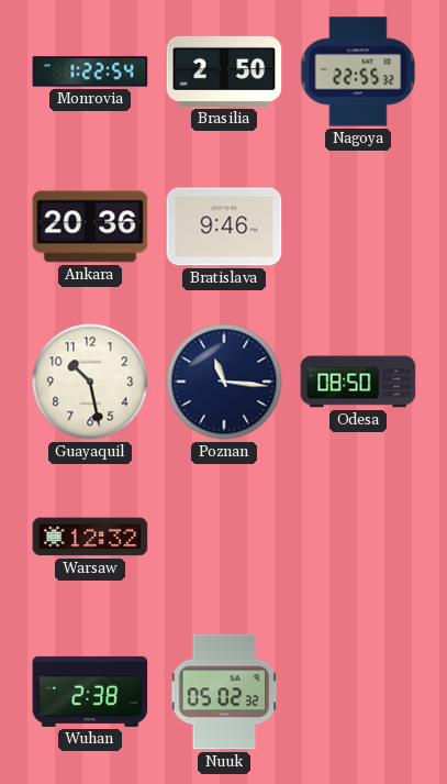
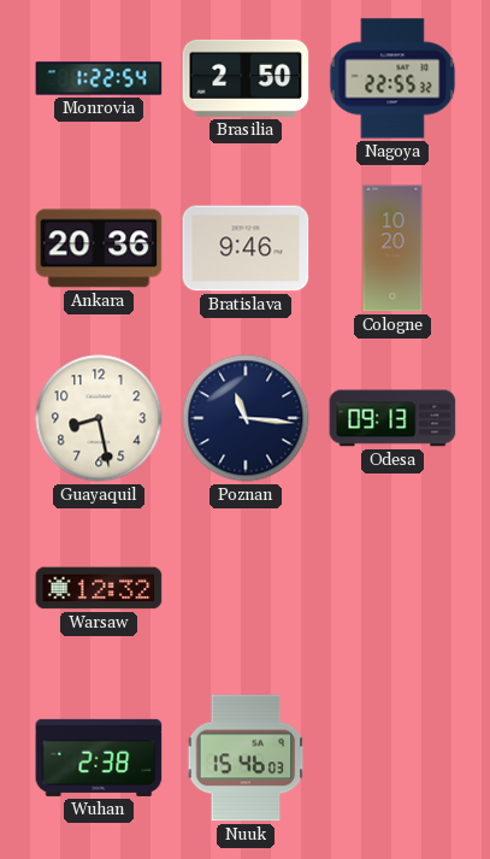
Cologne: none -> 10:20 (392, 248)
Guayaquil: 10:28 -> 8:28 (99, 418)
Odesa: 08:50 -> 09:13 (392, 418)
Nuuk: 05:02 -> 15:46 (246, 758)
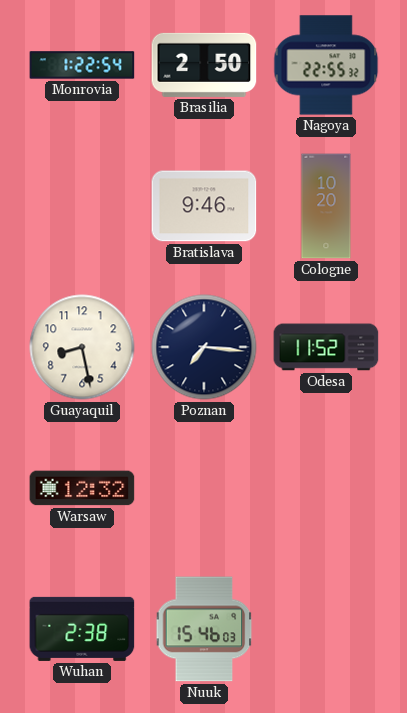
Ankara: 20:36 -> none (99, 248)
Poznan: 11:16 -> 7:16 (204, 347)
Odesa: 09:13 -> 11:52 (326, 347)
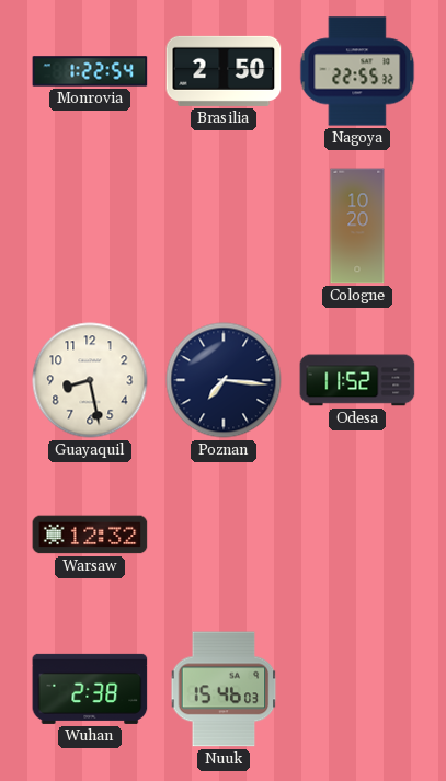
Bratislava: 9:46 -> none (204, 206)
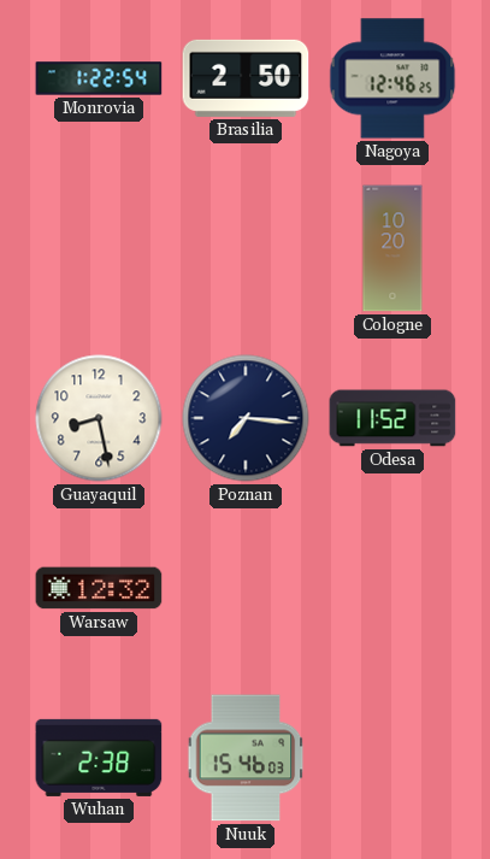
Nagoya: 22:55 -> 12:46 (392, 78)
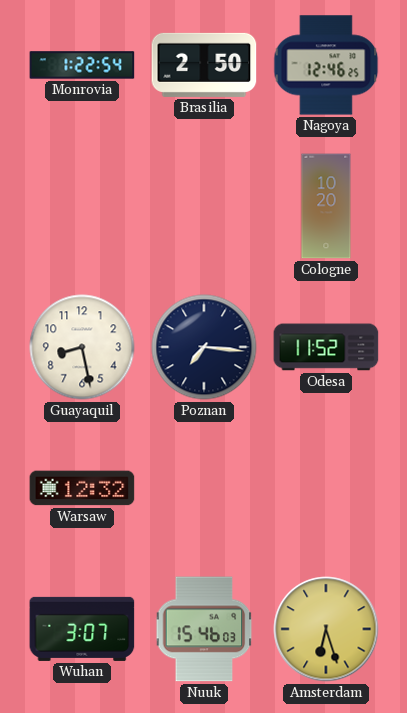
Wuhan: 2:38 -> 3:07 (82, 629)
Amsterdam: none -> 6:27 (326, 629)
